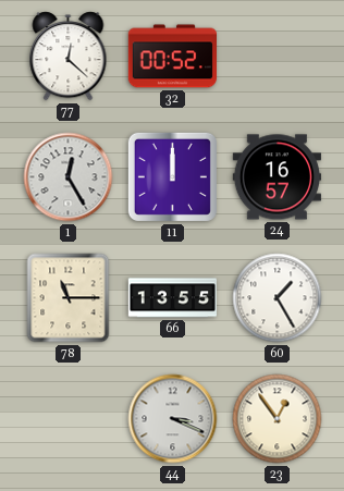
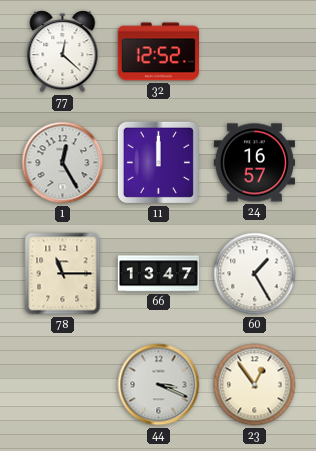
32: 00:52 -> 12:52 (158, 52)
66: 13:55 -> 13:47 (158, 274)
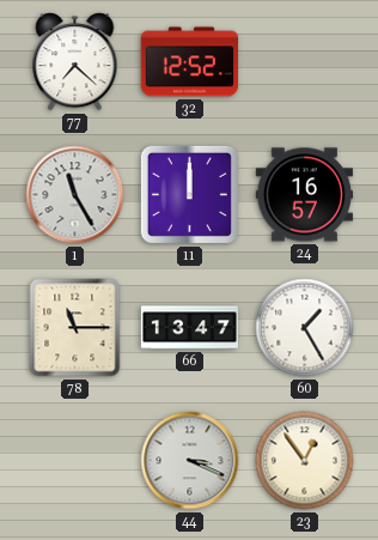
77: 12:22 -> 7:22 (75, 62)
1: 12:25 -> 11:25 (75, 195)
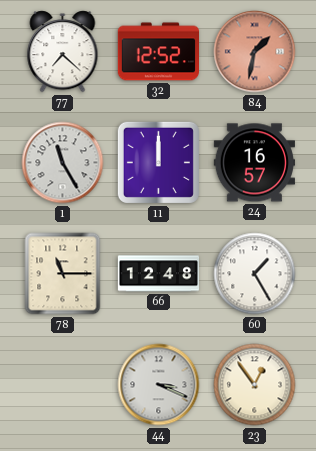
84: none -> 1:32 (255, 52)
66: 13:47 -> 12:48 (158, 274)
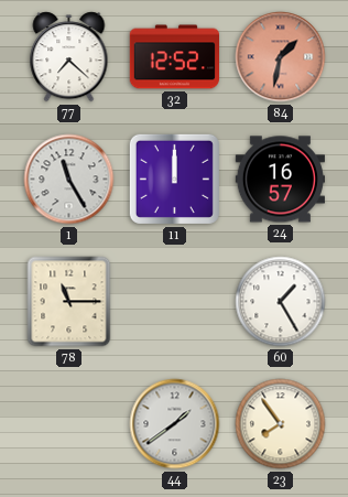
66: 12:48 -> none (158, 274)
44: 3:19 -> 1:39 (175, 424)
23: 12:54 -> 7:54 (281, 424)
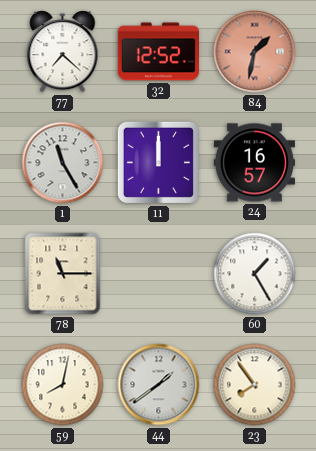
59: none -> 8:02 (63, 385)
